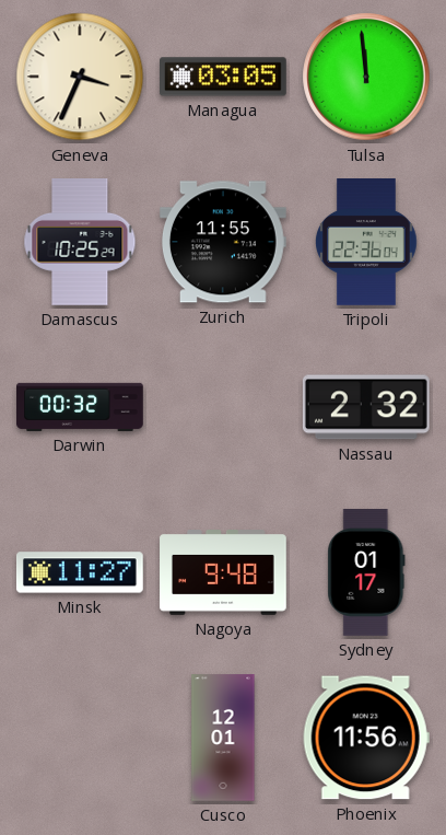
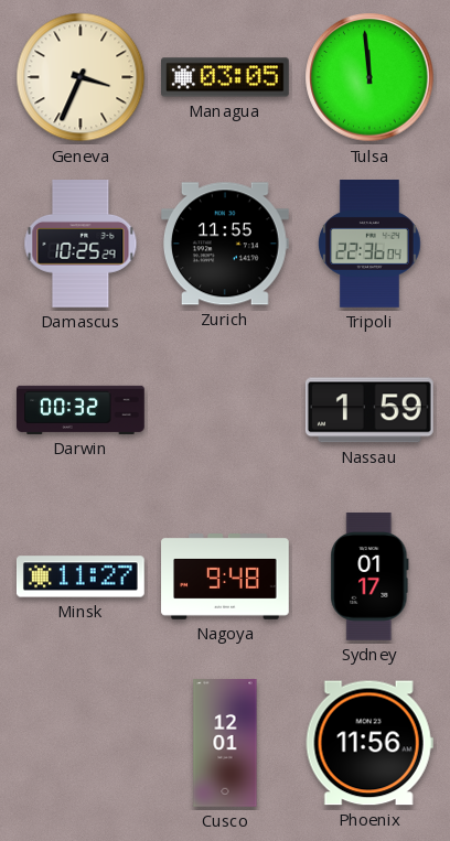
Nassau: 2:32 -> 1:59 (369, 410)
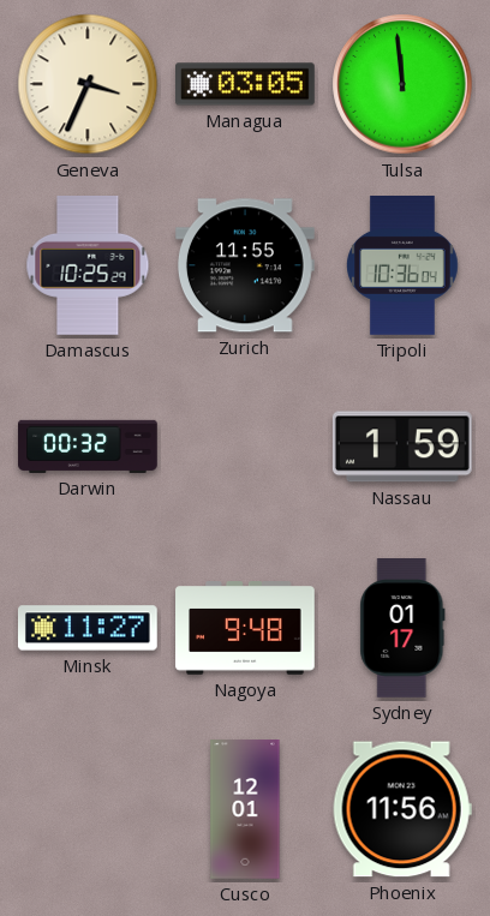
Tripoli: 22:36 -> 10:36 (402, 267)
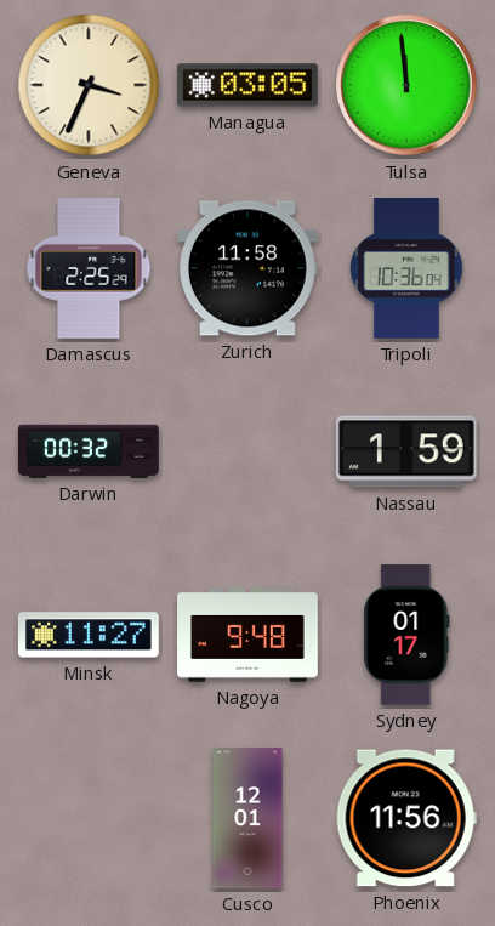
Damascus: 10:25 -> 2:25 (89, 269)
Zurich: 11:55 -> 11:58 (247, 268)
